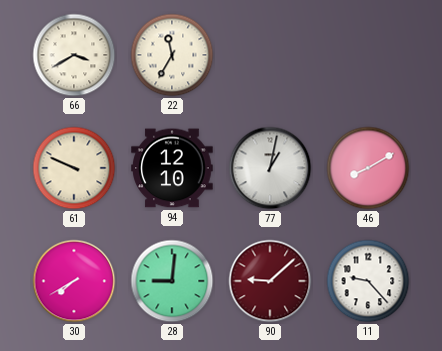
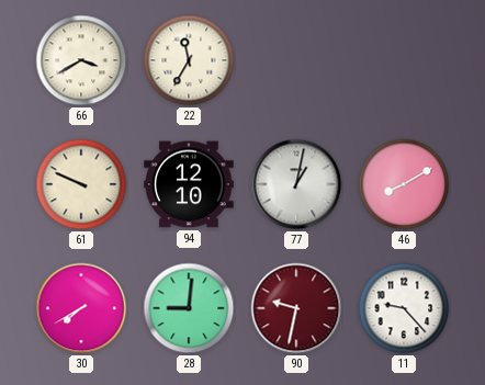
90: 9:08 -> 9:32 (296, 308)
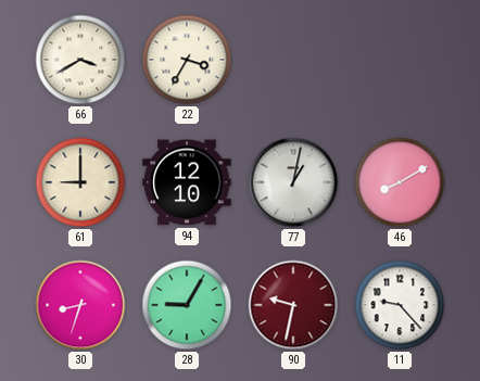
22: 11:35 -> 3:35 (187, 60)
61: 9:49 -> 9:00 (80, 182)
30: 7:40 -> 8:33 (80, 305)
28: 9:01 -> 9:05 (187, 305)
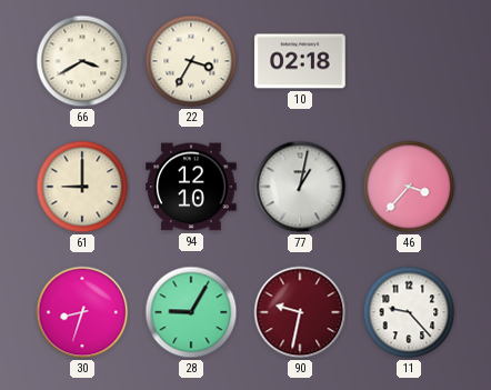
10: none -> 02:18 (300, 61)
46: 8:10 -> 3:37 (409, 187)
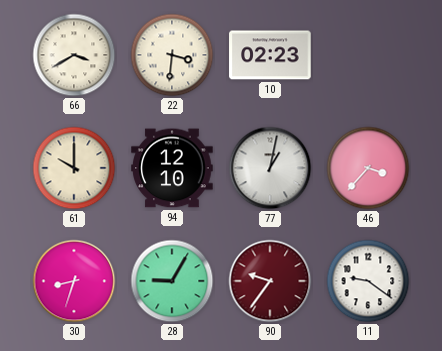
22: 3:35 -> 3:31 (172, 55)
10: 02:18 -> 02:23 (270, 55)
61: 9:00 -> 10:00 (74, 168)
90: 9:32 -> 9:36 (270, 281)
11: 9:23 -> 9:21 (368, 281)
